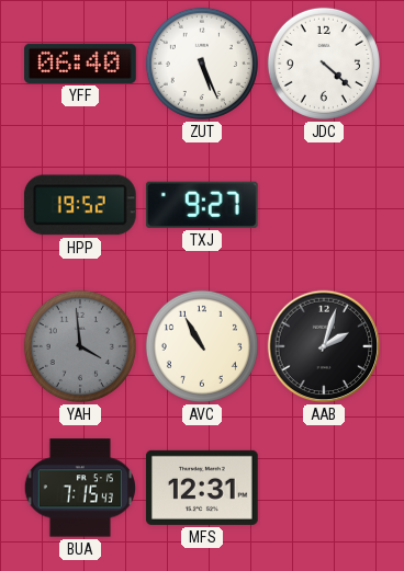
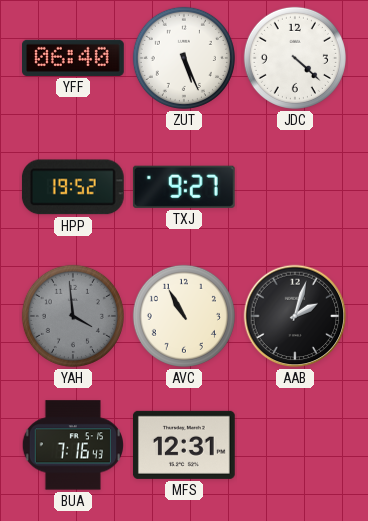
BUA: 7:15 -> 7:16 (73, 445)
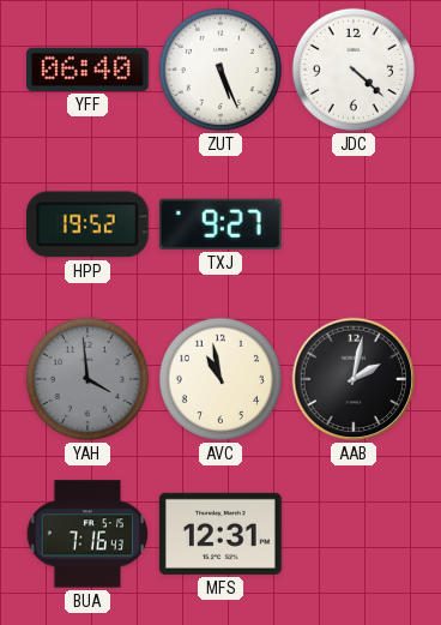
AVC: 10:55 -> 10:58 (220, 379)
AAB: 2:03 -> 2:02 (354, 379)
